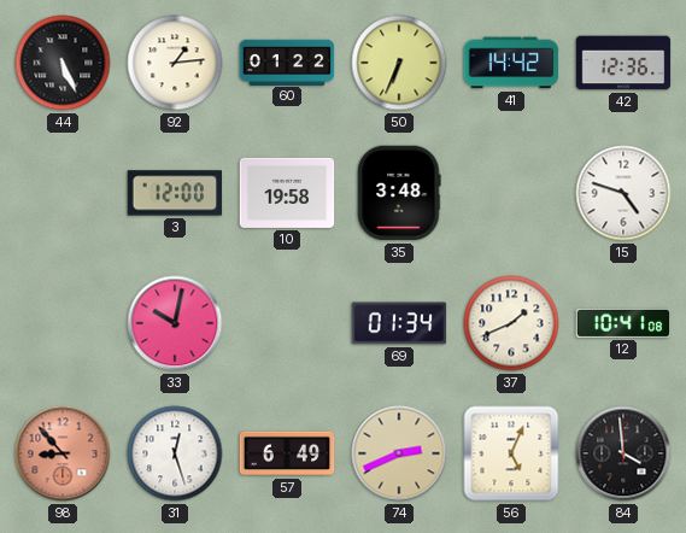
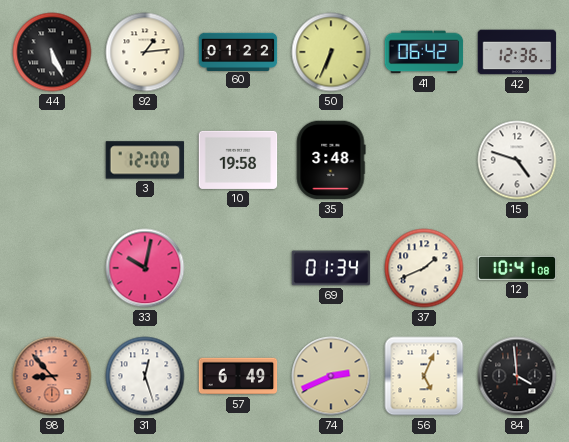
41: 14:42 -> 06:42 (424, 52)
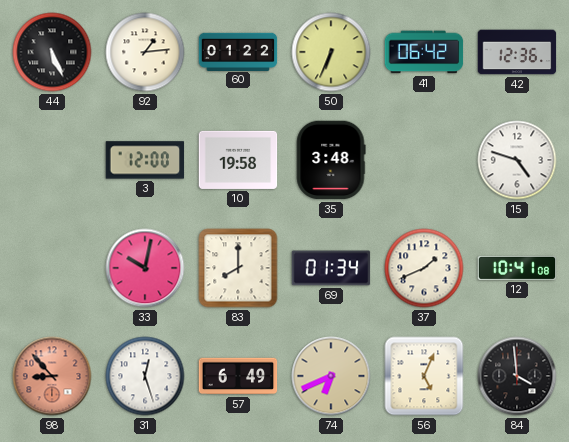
83: none -> 8:00 (238, 268)
74: 2:41 -> 6:41 (331, 376)
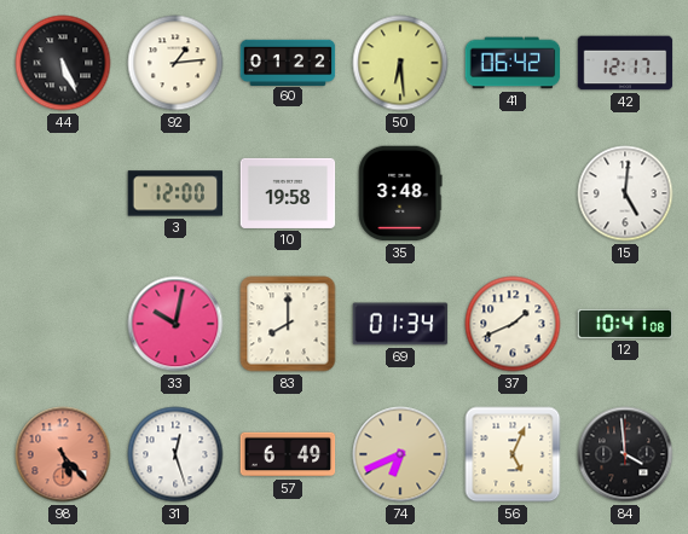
50: 6:34 -> 6:29 (400, 63)
42: 12:36 -> 12:17 (625, 63)
15: 4:48 -> 5:01 (625, 193)
98: 8:53 -> 5:23 (63, 454)
